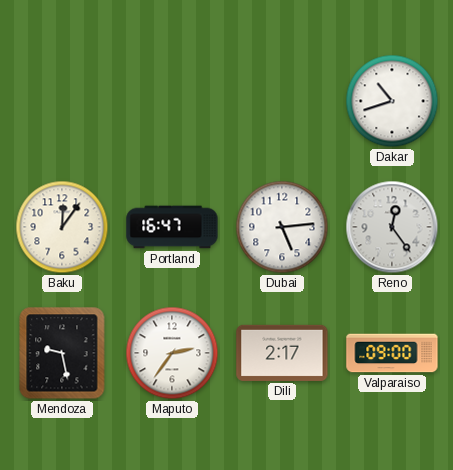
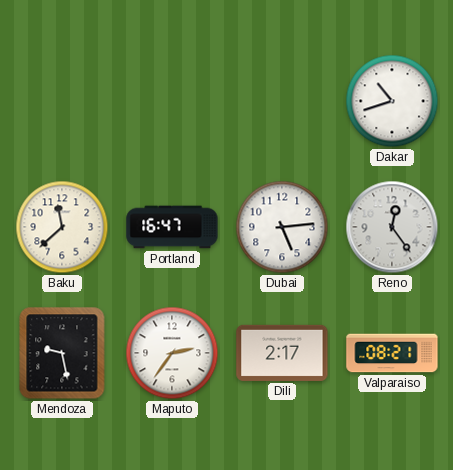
Baku: 12:06 -> 11:38 (62, 227)
Valparaiso: 09:00 -> 08:21 (392, 353)
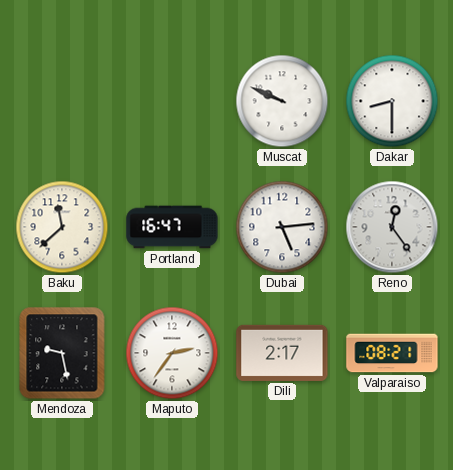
Muscat: none -> 9:49 (282, 101)
Dakar: 10:42 -> 8:30 (392, 101)
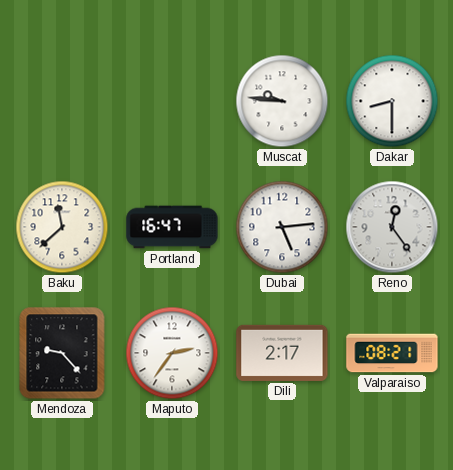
Muscat: 9:49 -> 9:46 (282, 101)
Mendoza: 9:28 -> 9:23 (62, 353)
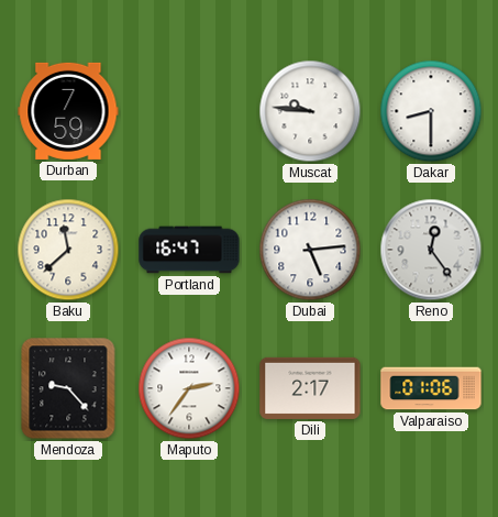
Durban: none -> 7:59 (68, 111)
Valparaiso: 08:21 -> 01:06 (431, 388)
